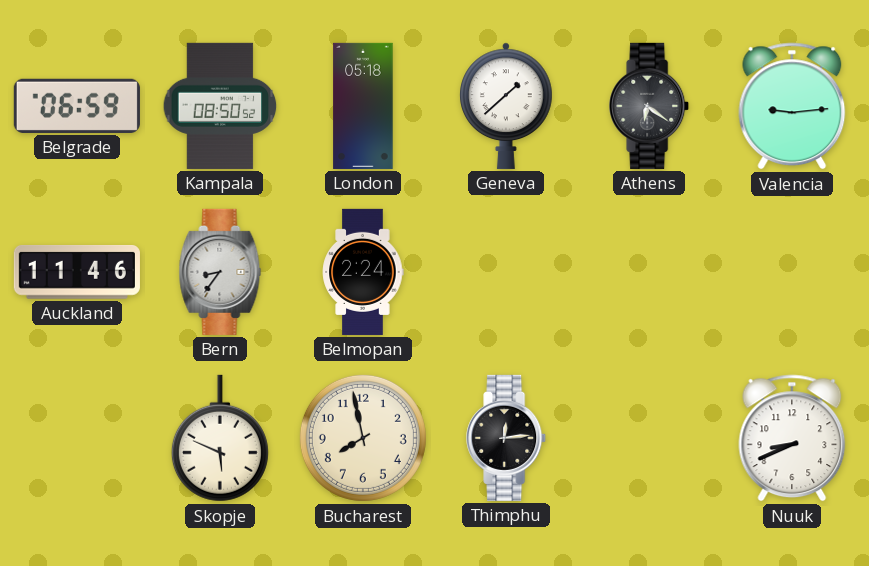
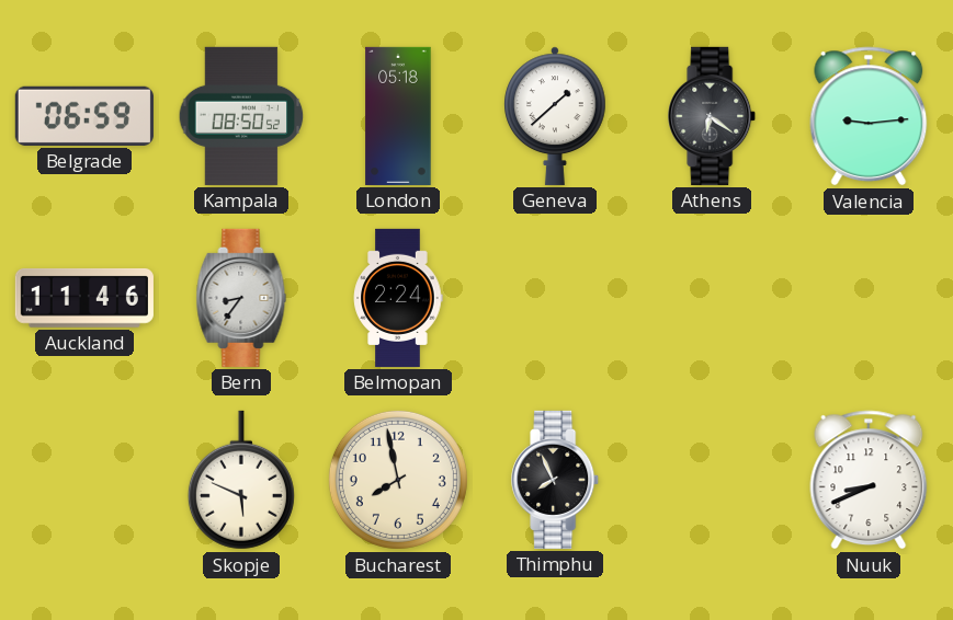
Thimphu: 12:14 -> 7:56 (556, 480)
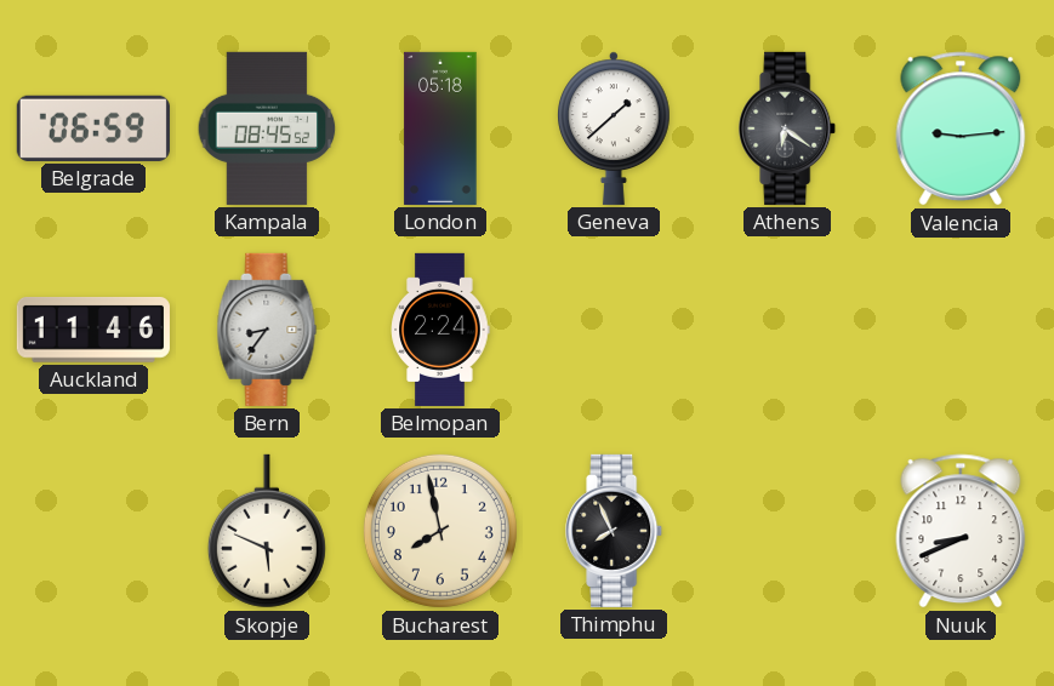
Kampala: 08:50 -> 08:45 (267, 128)
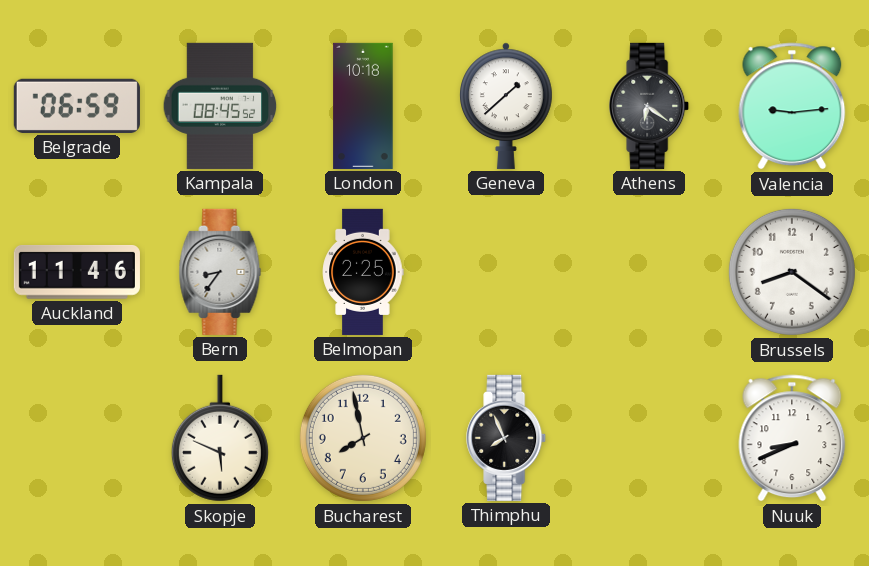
London: 05:18 -> 10:18 (363, 106)
Belmopan: 2:24 -> 2:25 (363, 272)
Brussels: none -> 8:21 (792, 272)
